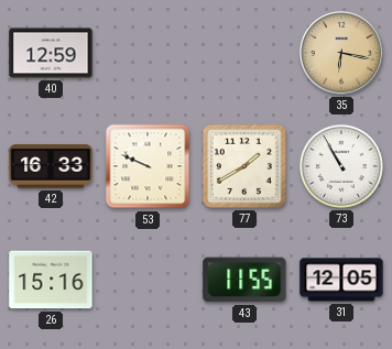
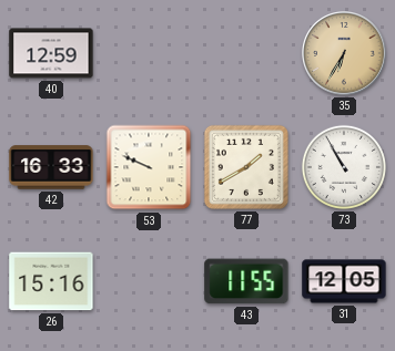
35: 6:17 -> 6:35 (345, 54)
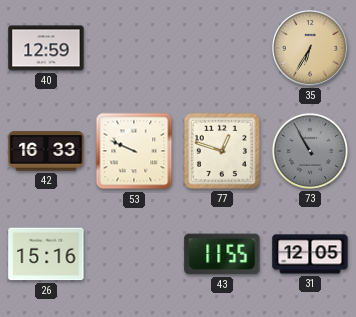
77: 1:40 -> 12:48 (222, 151)
73 dial: white -> grey (310, 151)
